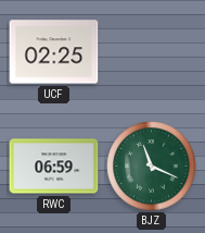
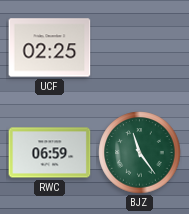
BJZ: 11:19 -> 11:24 (140, 153)
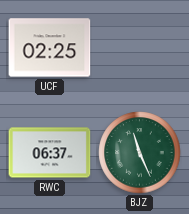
RWC: 06:59 -> 06:37 (50, 153)
BJZ: 11:24 -> 11:26 (140, 153)
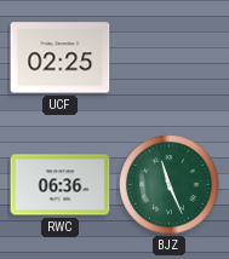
RWC: 06:37 -> 06:36 (61, 185)
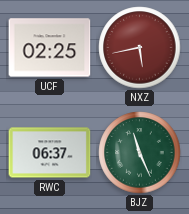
NXZ: none -> 5:43 (140, 48)
RWC: 06:36 -> 06:37 (50, 153)
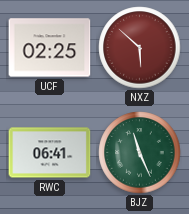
NXZ: 5:43 -> 5:52 (140, 48)
RWC: 06:37 -> 06:41 (50, 153)
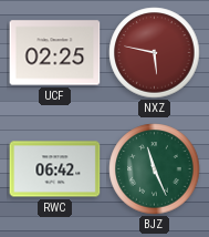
NXZ: 5:52 -> 5:47 (155, 53)
RWC: 06:41 -> 06:42 (55, 169)
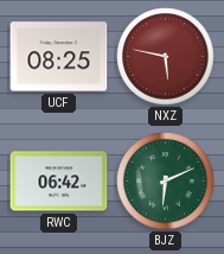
UCF: 02:25 -> 08:25 (59, 57)
BJZ: 11:26 -> 6:11 (166, 182)
